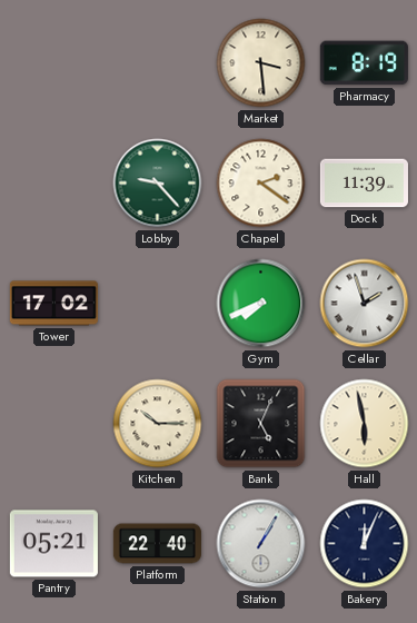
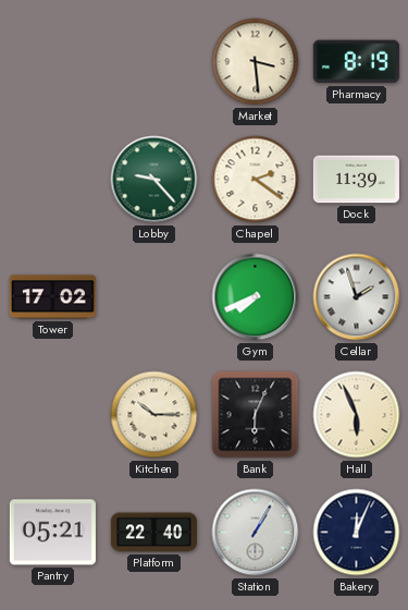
Bank: 5:04 -> 6:04 (256, 415)
Hall: 5:58 -> 5:56 (357, 415)
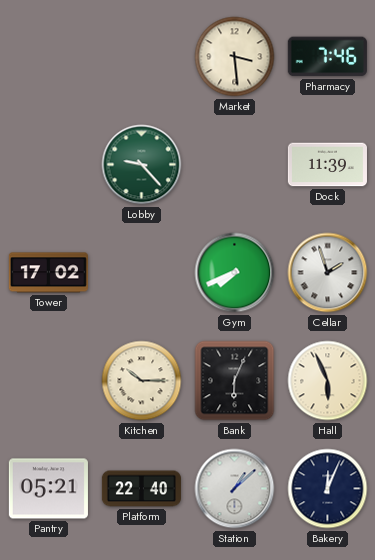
Pharmacy: 8:19 -> 7:46 (327, 57)
Chapel: 2:21 -> none (256, 180)
Station: 1:05 -> 1:08 (235, 489)
